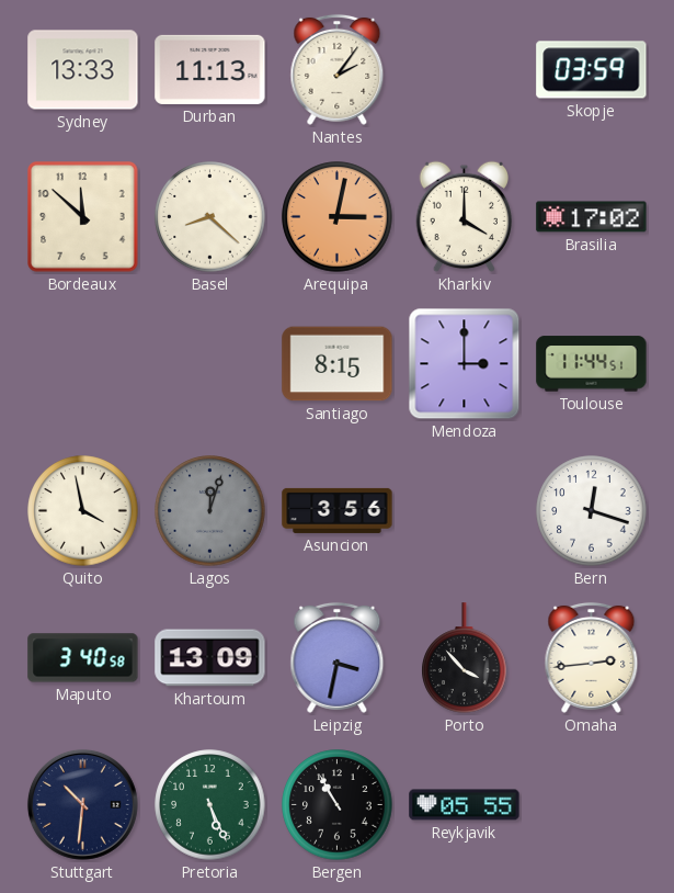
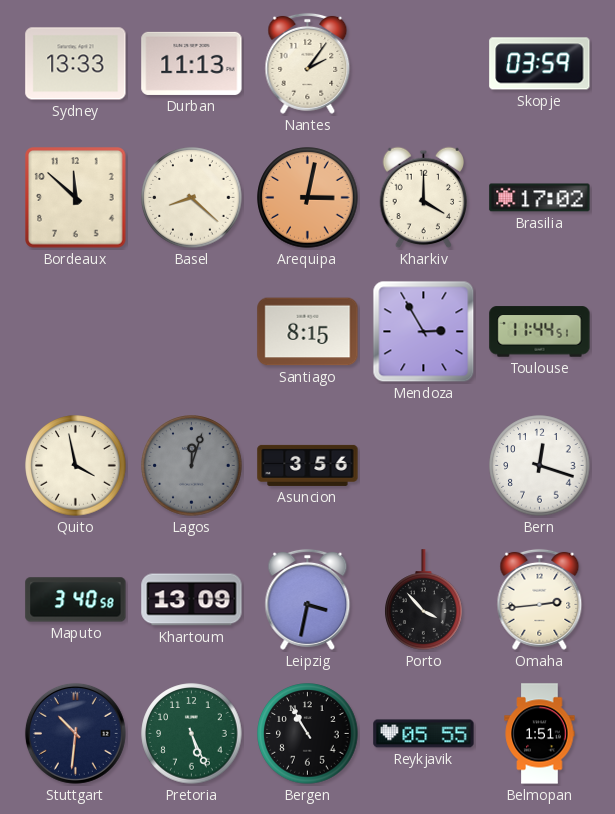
Mendoza: 3:00 -> 2:55 (424, 332)
Belmopan: none -> 1:51 (540, 734)
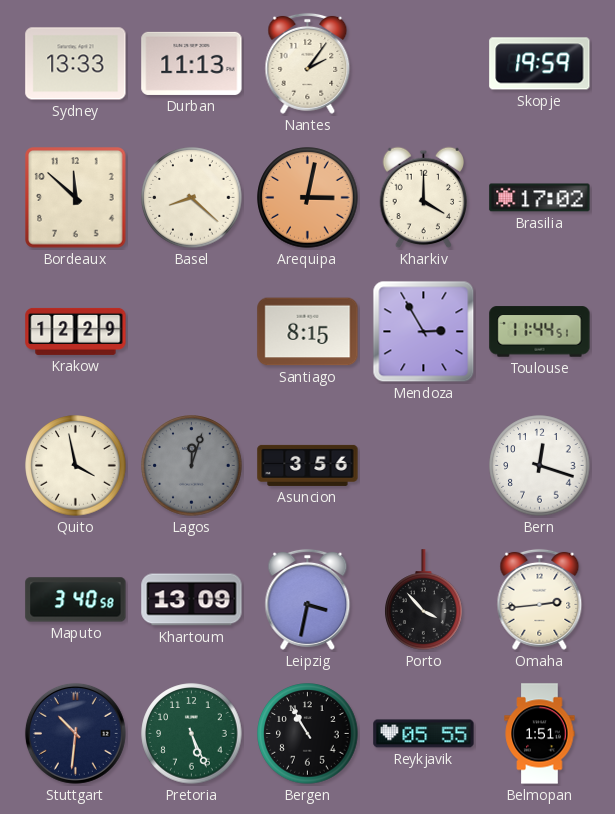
Skopje: 03:59 -> 19:59 (540, 64)
Krakow: none -> 12:29 (76, 331)
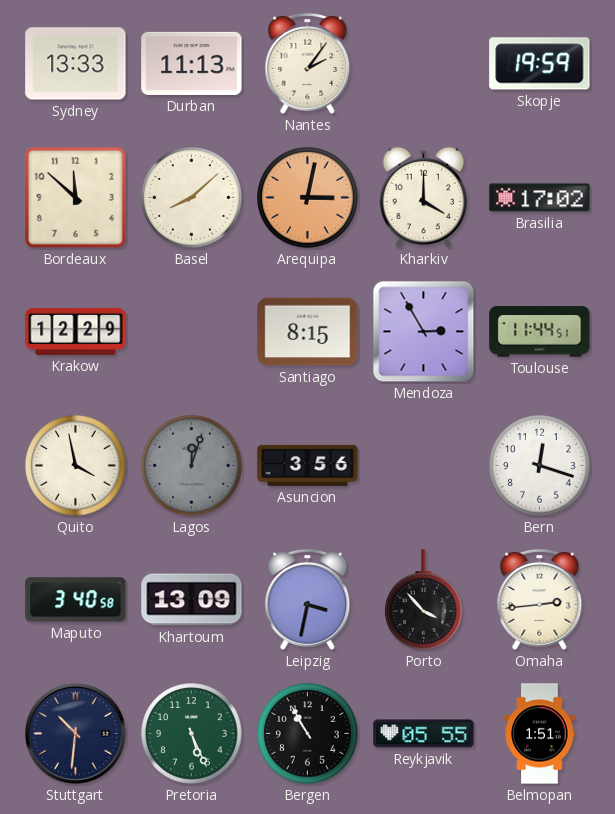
Basel: 8:22 -> 8:08 (192, 198)
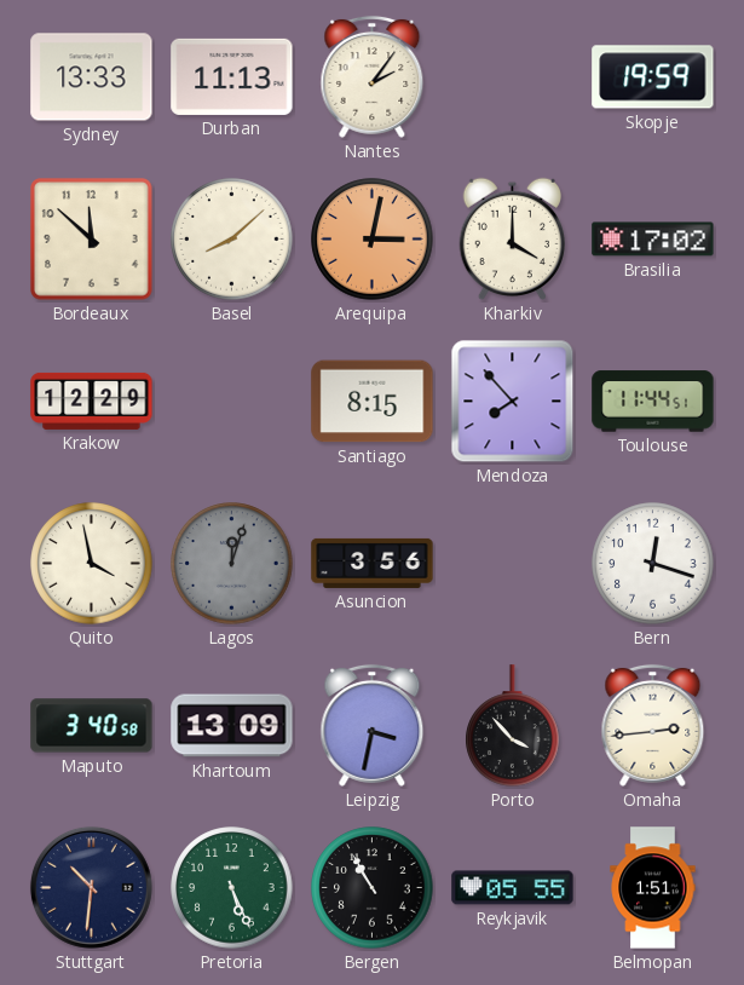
Mendoza: 2:55 -> 7:53 (513, 402)
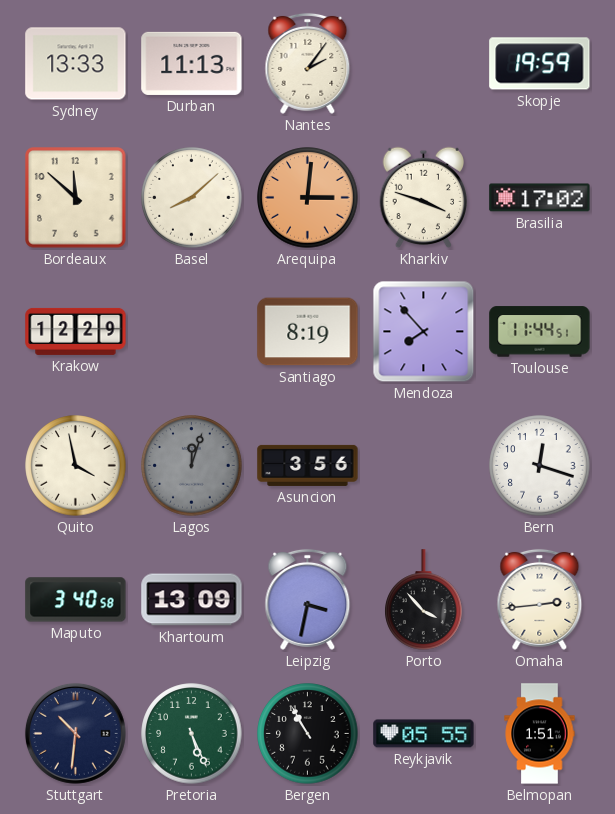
Arequipa: 3:02 -> 3:01 (308, 198)
Kharkiv: 4:00 -> 3:48 (424, 198)
Santiago: 8:15 -> 8:19 (308, 332)
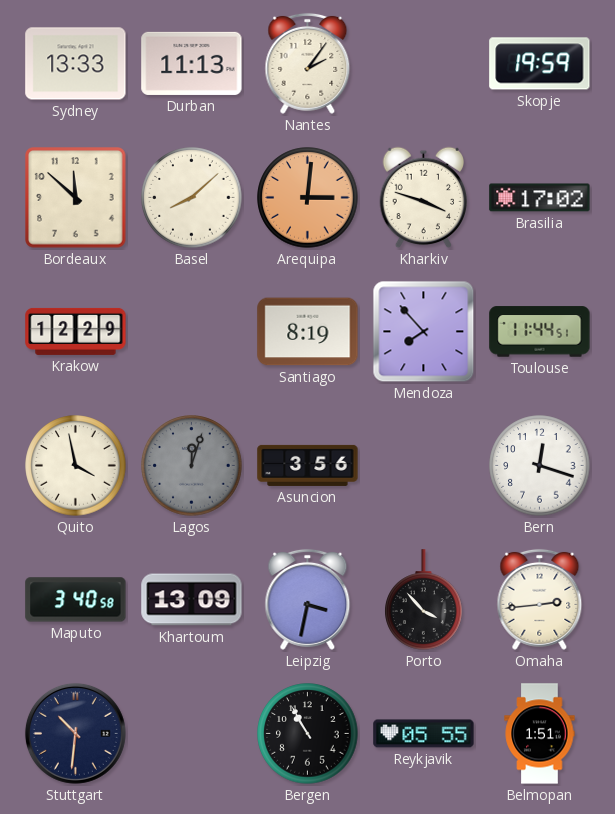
Pretoria: 5:26 -> none (192, 734)
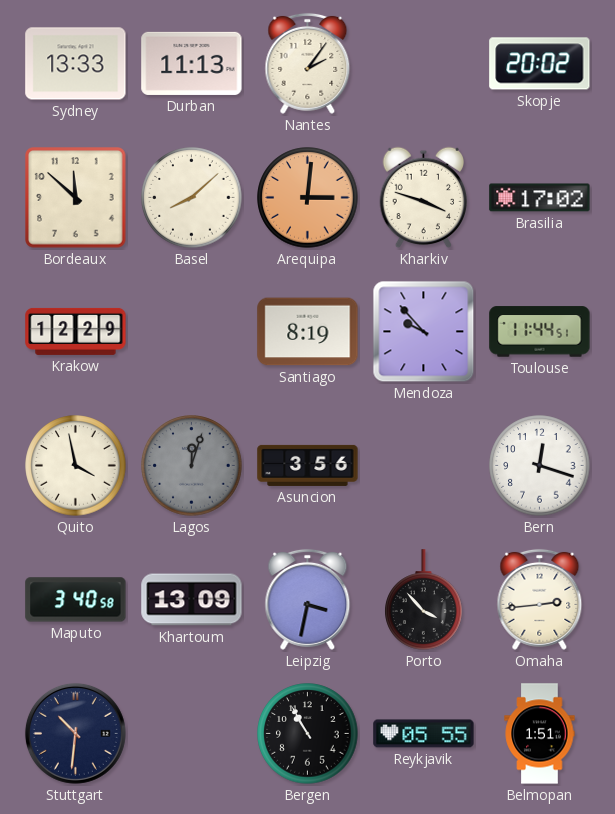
Skopje: 19:59 -> 20:02 (540, 64)
Mendoza: 7:53 -> 9:53 (424, 332)
